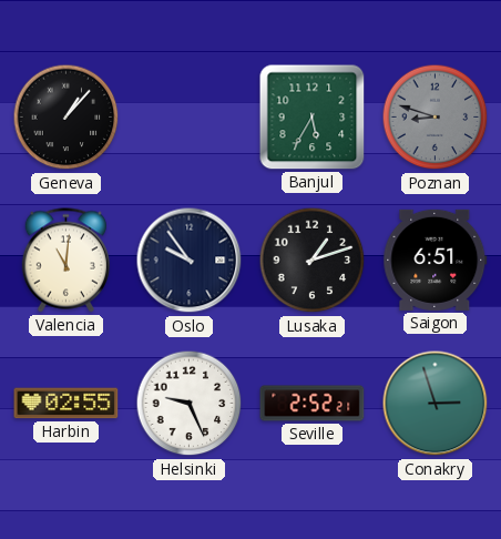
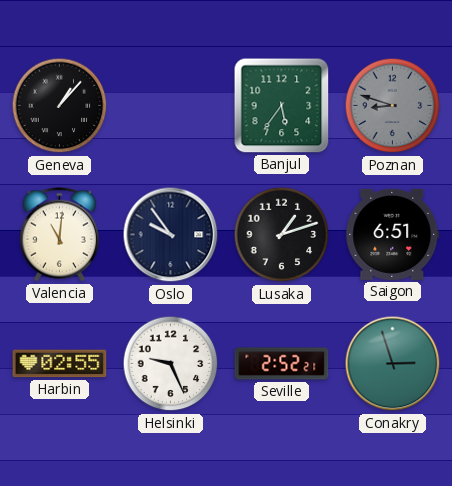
Banjul: 5:35 -> 5:36 (282, 106)
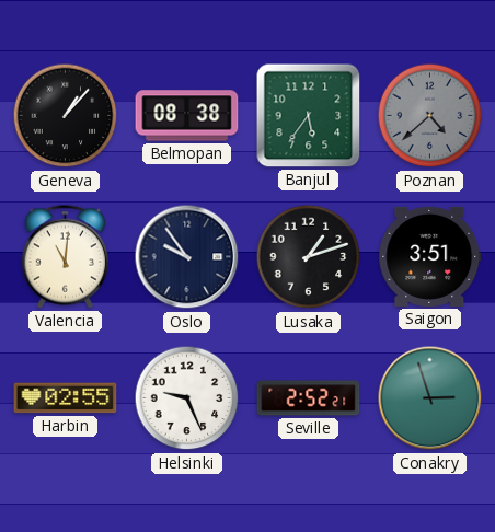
Belmopan: none -> 08:38 (187, 116)
Poznan: 8:48 -> 4:38 (430, 116)
Saigon: 6:51 -> 3:51 (430, 256)
